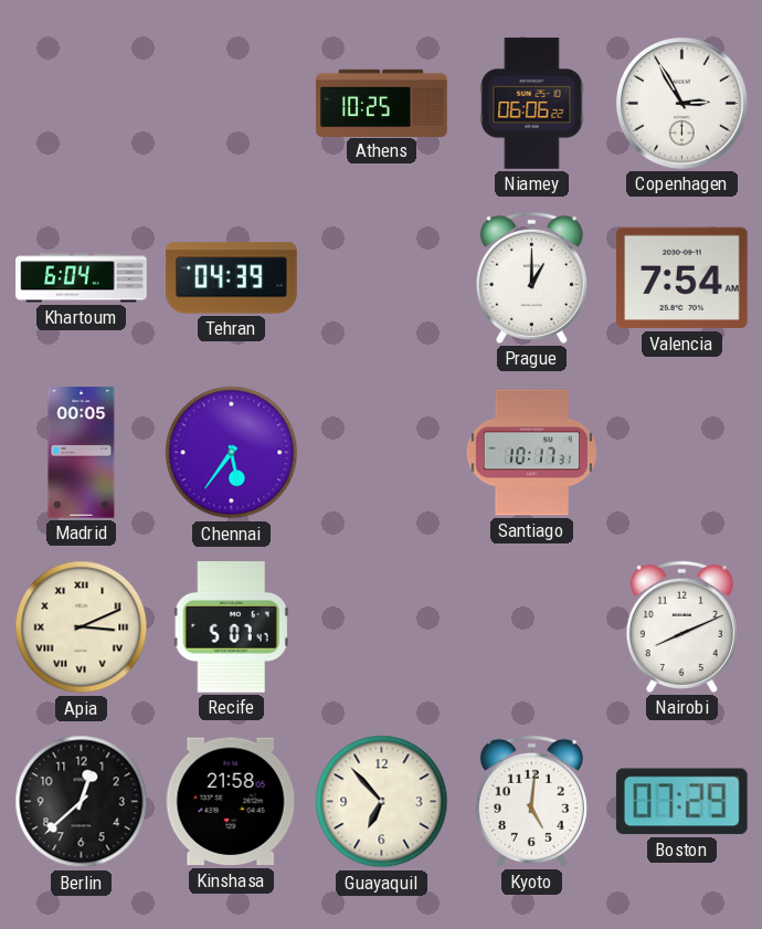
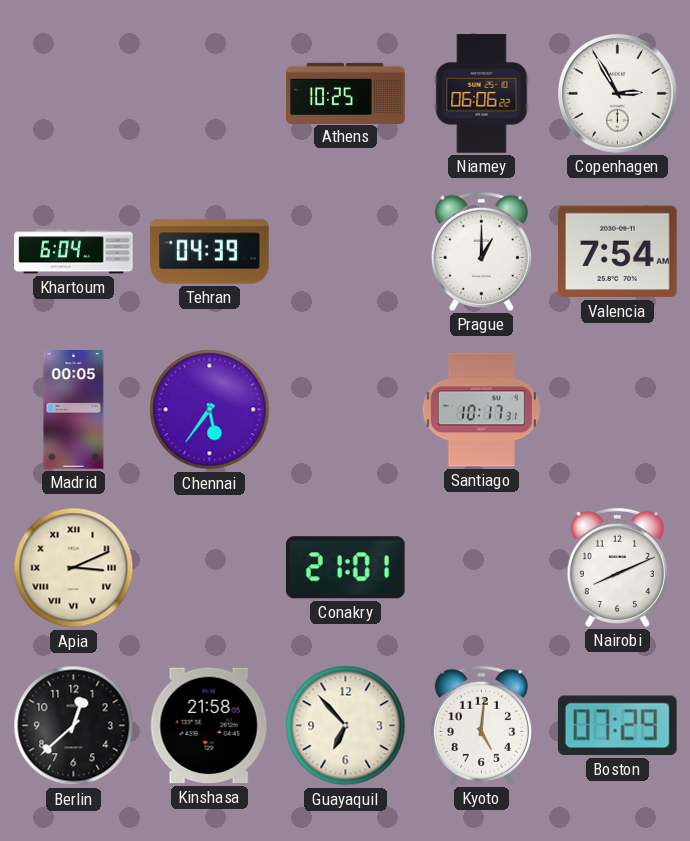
Recife: 5:07 -> none (231, 627)
Conakry: none -> 21:01 (345, 568)
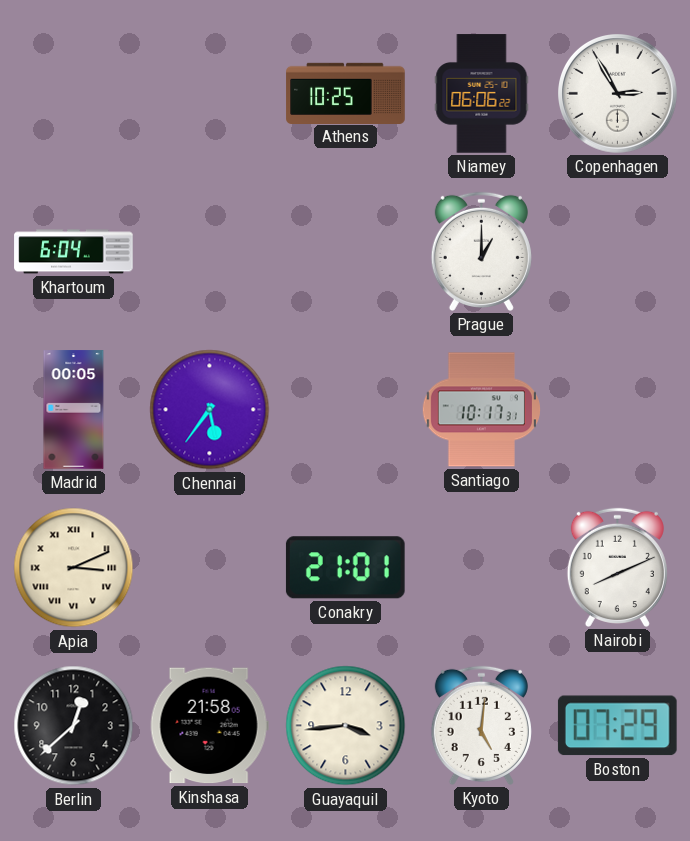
Tehran: 04:39 -> none (210, 252)
Valencia: 7:54 -> none (618, 252)
Guayaquil: 6:53 -> 3:44 (346, 726)
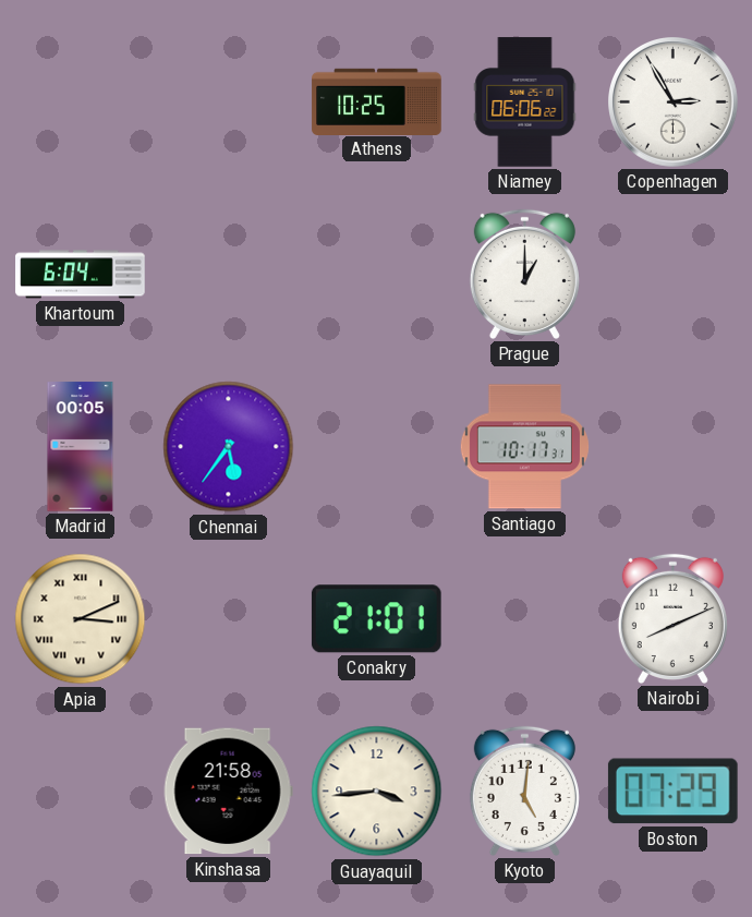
Berlin: 12:38 -> none (74, 726)
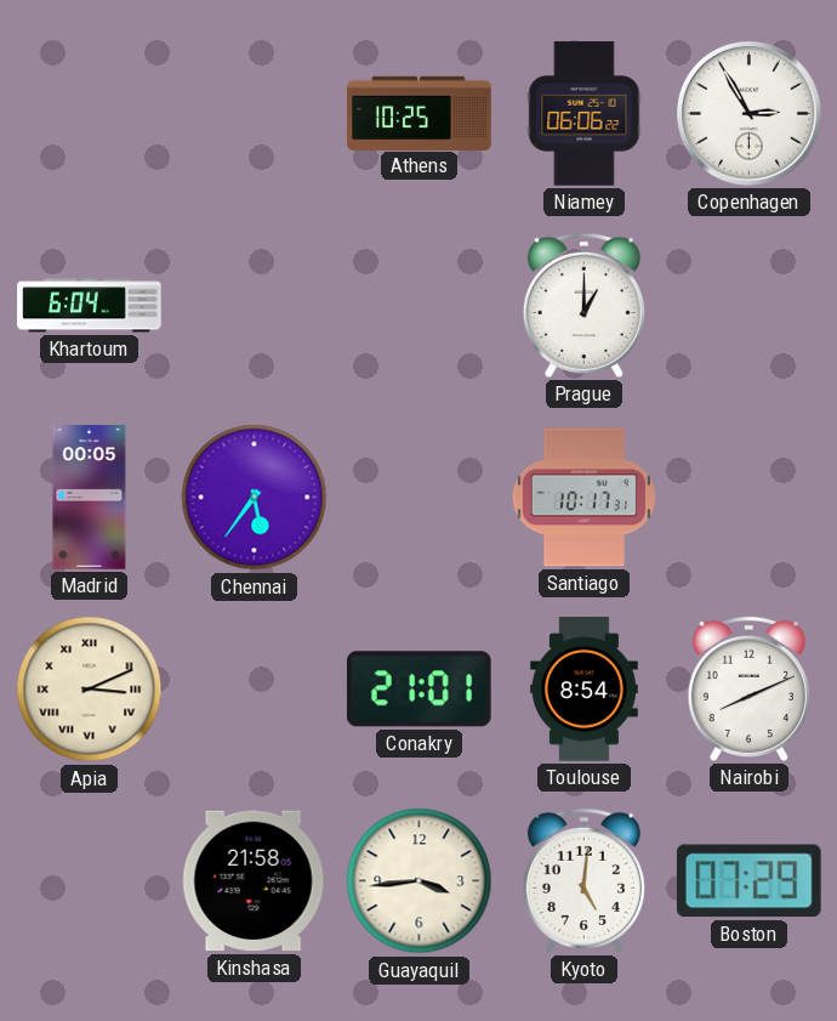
Toulouse: none -> 8:54 (585, 690)
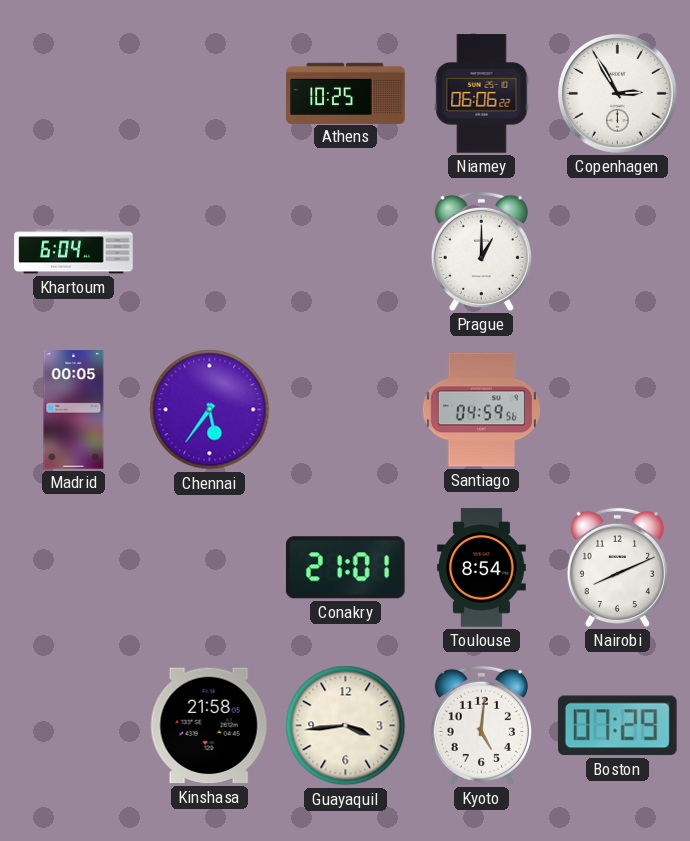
Santiago: 10:17 -> 04:59 (481, 410)
Apia: 3:11 -> none (90, 690)
